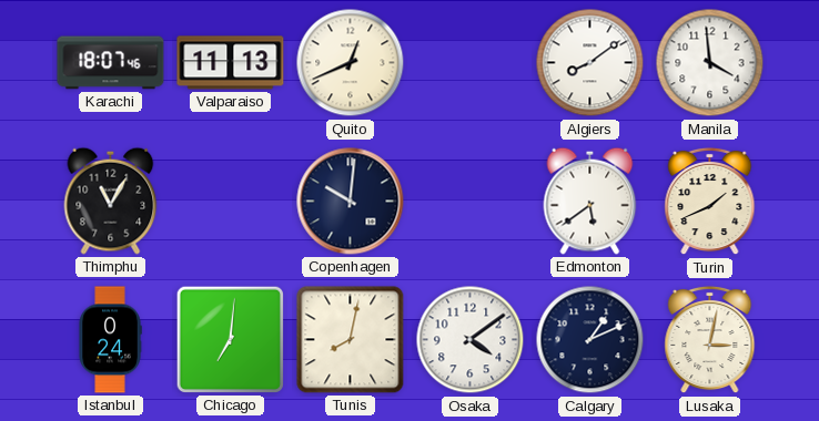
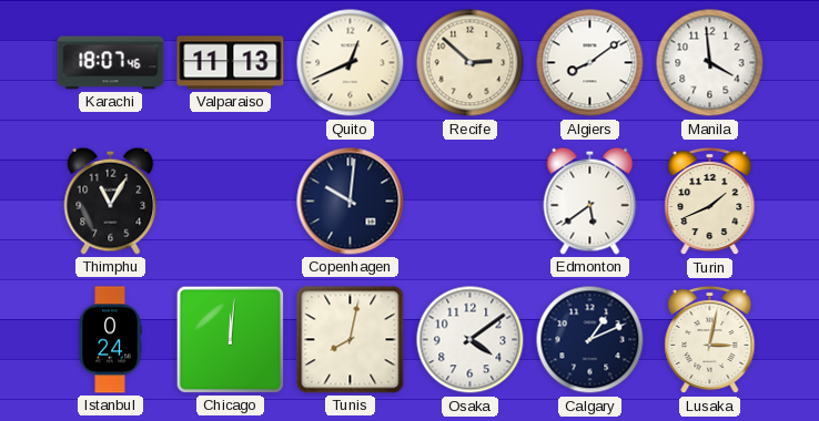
Recife: none -> 2:52 (471, 63)
Chicago: 7:01 -> 12:01 (230, 339)
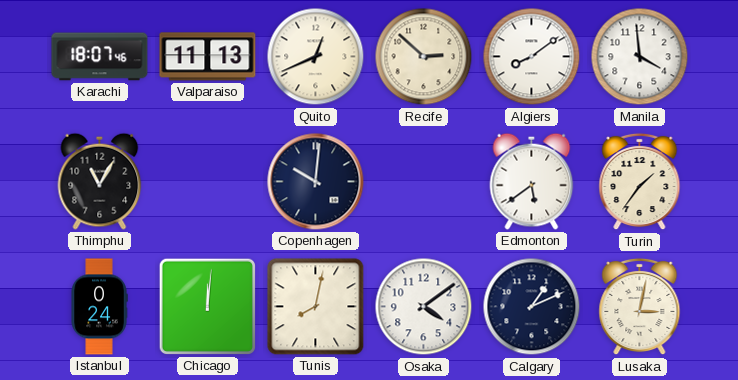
Turin: 1:41 -> 1:36 (640, 182)
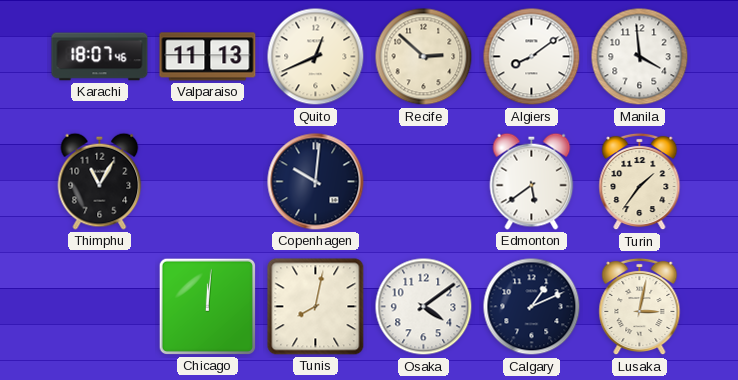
Istanbul: 0:24 -> none (99, 307)
